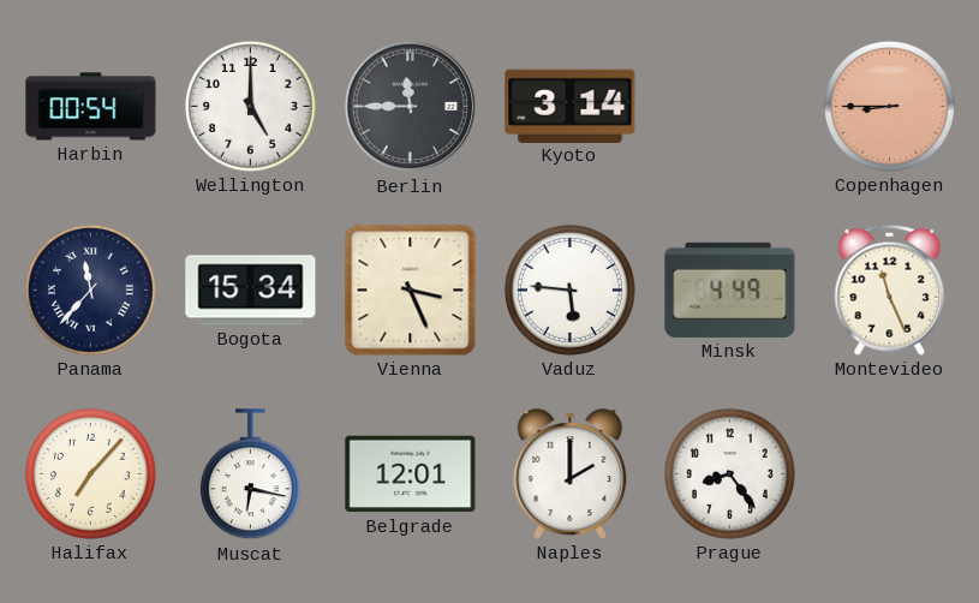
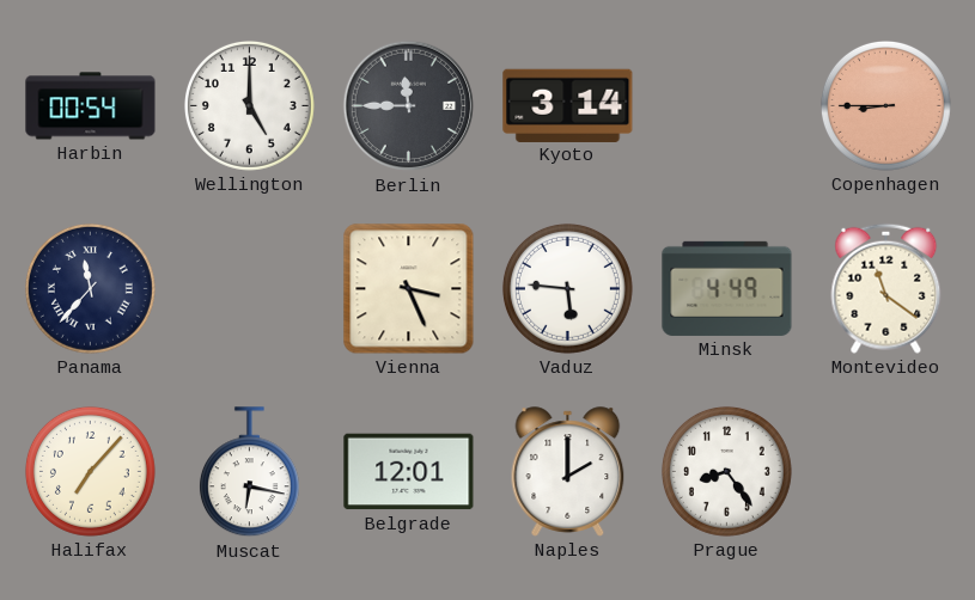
Bogota: 15:34 -> none (251, 291)
Montevideo: 11:26 -> 11:21 (886, 288)
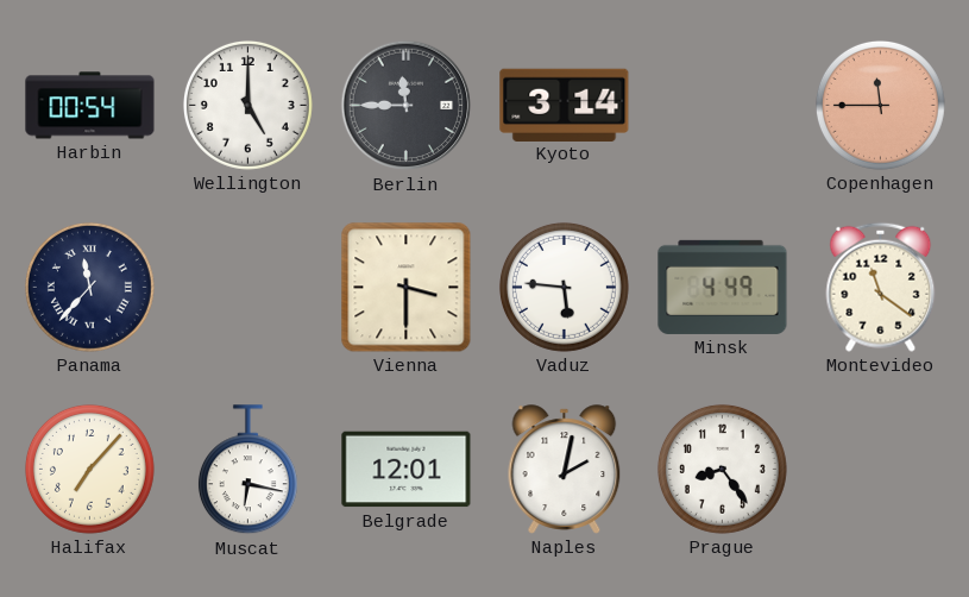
Copenhagen: 8:45 -> 11:45 (880, 105)
Vienna: 3:26 -> 3:30 (407, 288)
Naples: 2:00 -> 2:02 (565, 470)
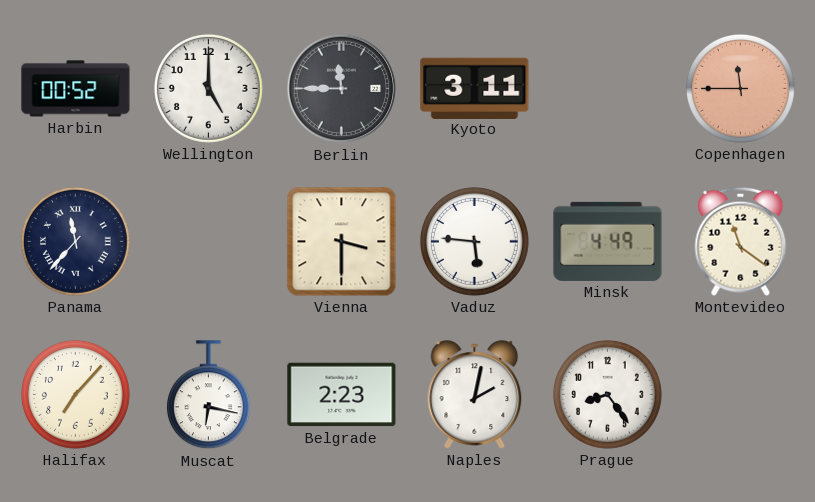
Harbin: 00:54 -> 00:52 (76, 89)
Kyoto: 3:14 -> 3:11 (475, 88)
Belgrade: 12:01 -> 2:23 (342, 395)
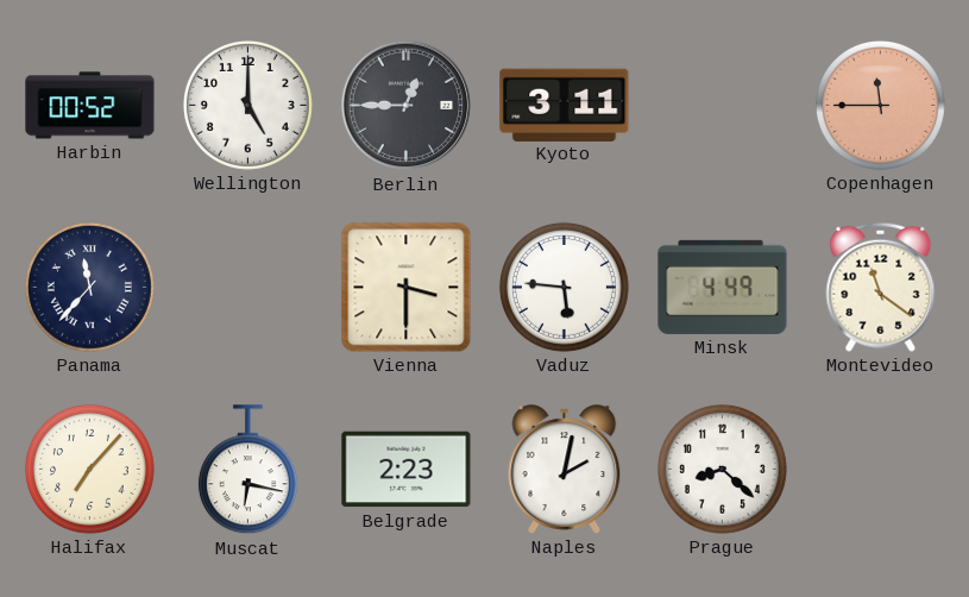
Berlin: 11:45 -> 12:45 (407, 106)
Prague: 8:24 -> 8:22 (722, 469)
